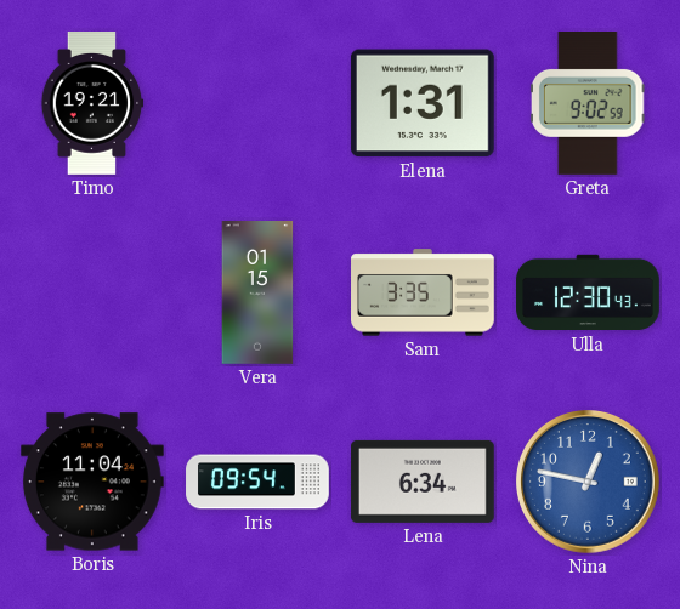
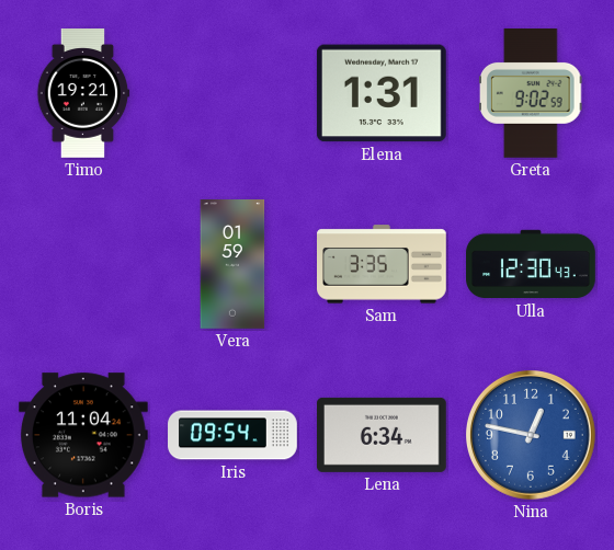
Vera: 01:15 -> 01:59 (232, 265)
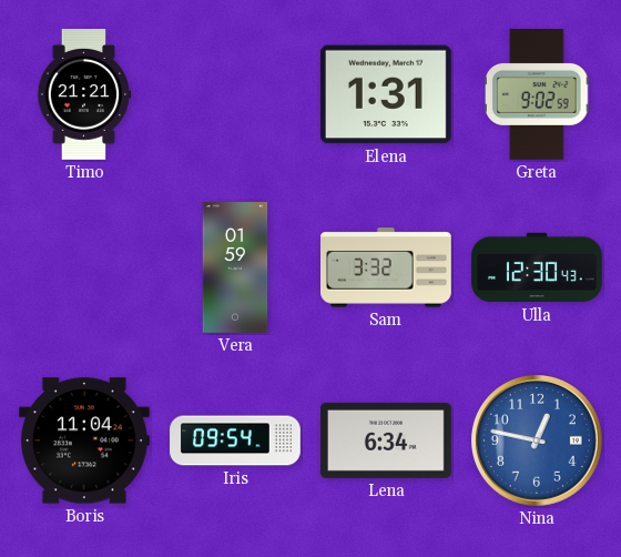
Timo: 19:21 -> 21:21 (84, 95)
Sam: 3:35 -> 3:32 (387, 267)
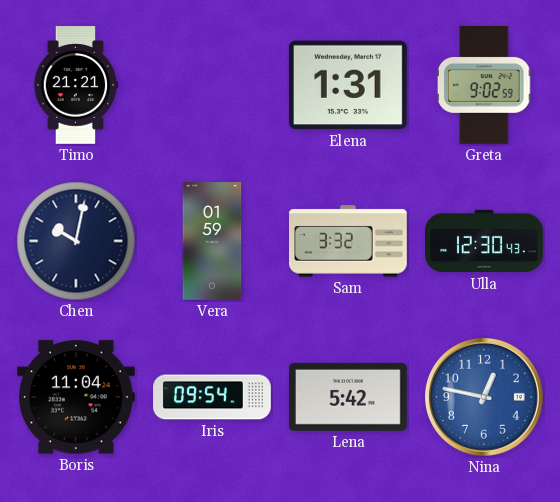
Chen: none -> 10:02 (76, 241)
Lena: 6:34 -> 5:42 (348, 397)
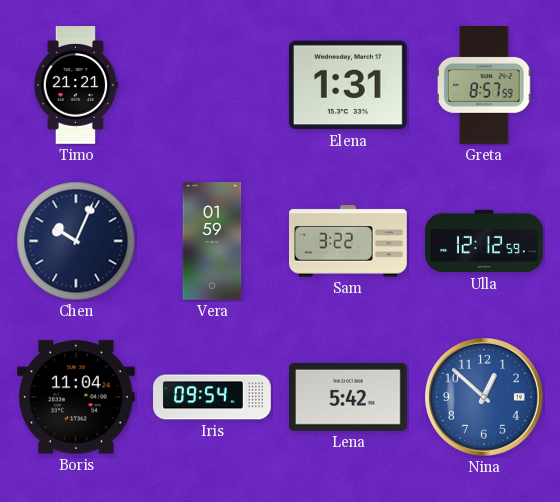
Greta: 9:02 -> 8:57 (484, 86)
Chen: 10:02 -> 10:04 (76, 241)
Sam: 3:32 -> 3:22 (349, 241)
Ulla: 12:30 -> 12:12 (484, 241)
Nina: 12:47 -> 12:52 (485, 398)
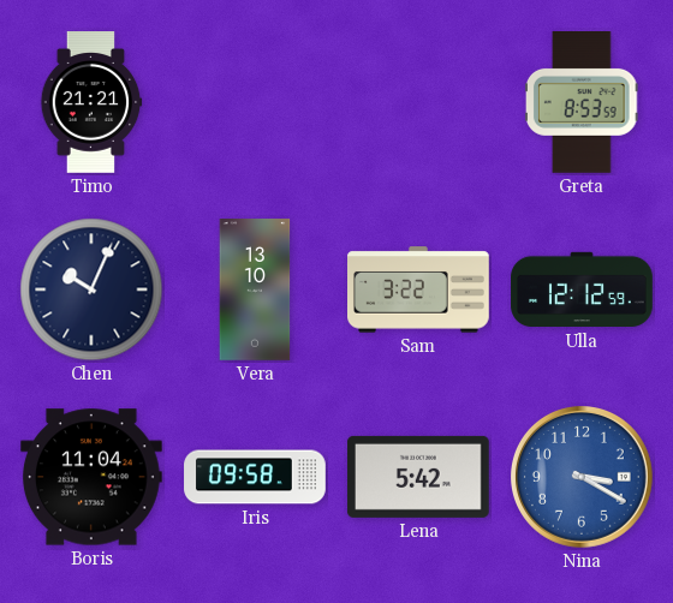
Elena: 1:31 -> none (348, 85)
Greta: 8:57 -> 8:53 (582, 103)
Vera: 01:59 -> 13:10 (255, 291)
Iris: 09:54 -> 09:58 (255, 477)
Nina: 12:52 -> 3:20 (583, 478)
